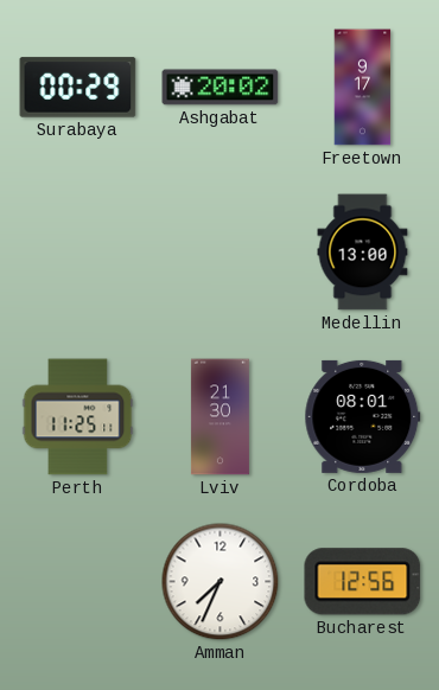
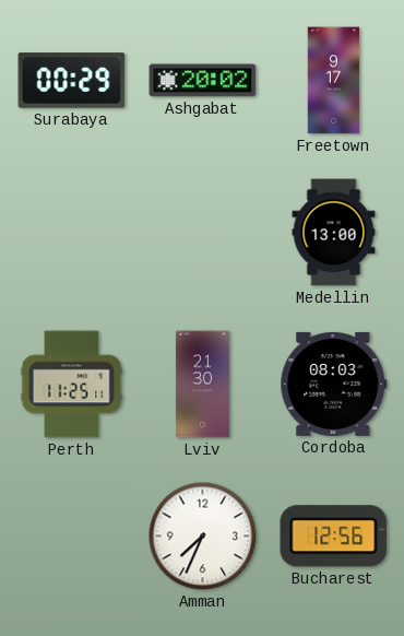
Cordoba: 08:01 -> 08:03 (334, 384)
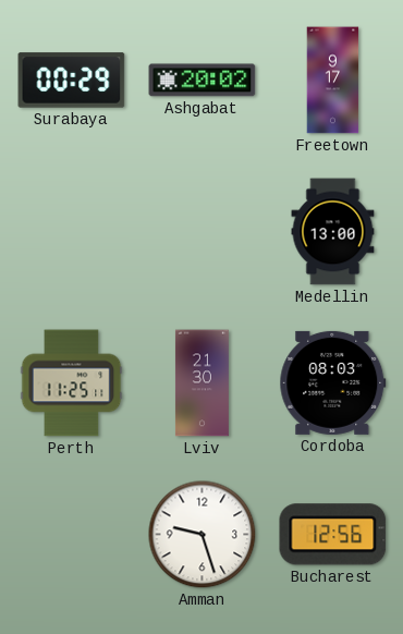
Amman: 7:34 -> 9:27 (203, 535)
